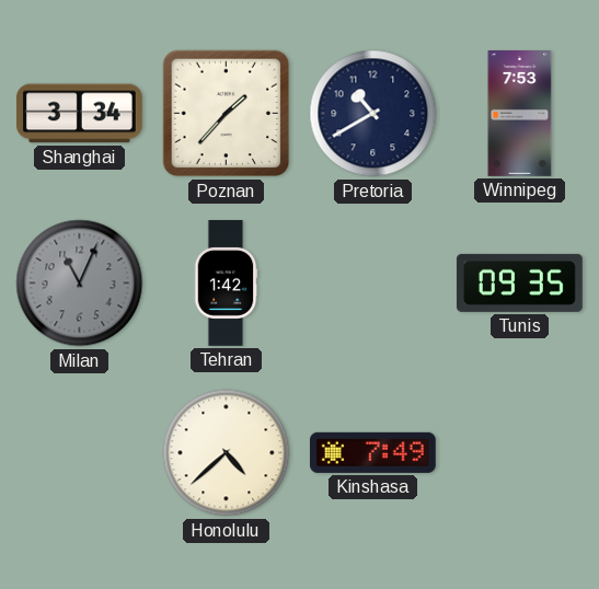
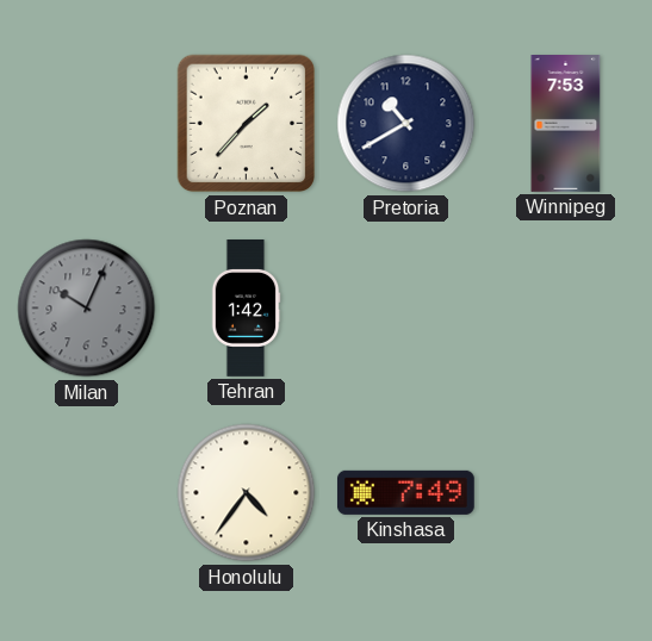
Shanghai: 3:34 -> none (80, 114)
Milan: 11:04 -> 10:04 (87, 309)
Tunis: 09:35 -> none (519, 282)
Honolulu: 4:38 -> 4:36 (247, 493)
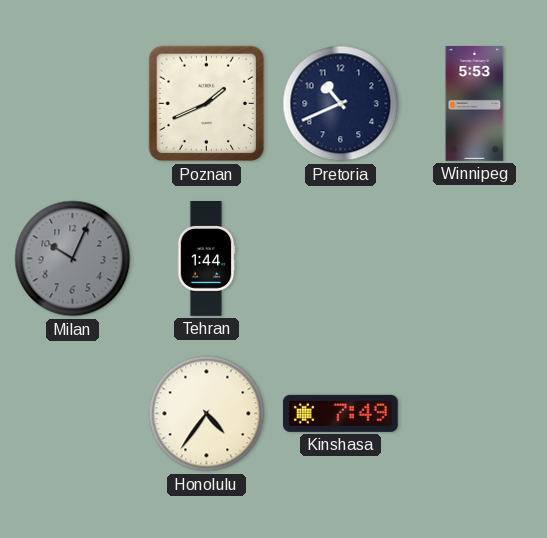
Poznan: 1:37 -> 1:41 (207, 104)
Pretoria: 10:40 -> 10:41 (341, 104)
Winnipeg: 7:53 -> 5:53 (475, 104)
Tehran: 1:42 -> 1:44 (206, 259)
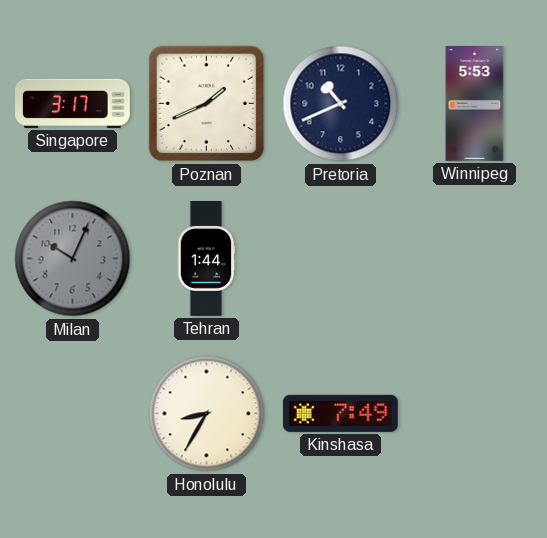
Singapore: none -> 3:17 (73, 103)
Honolulu: 4:36 -> 8:35 (207, 414)
